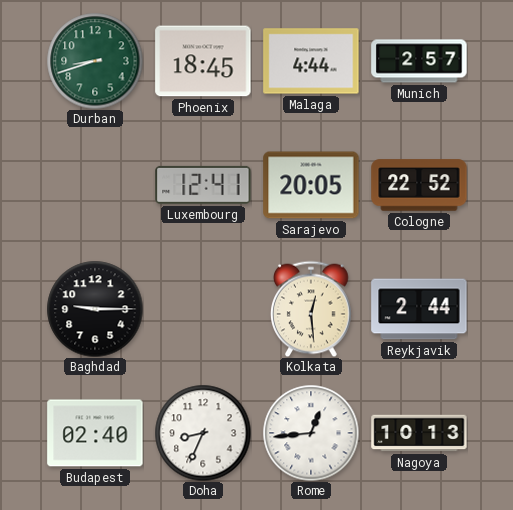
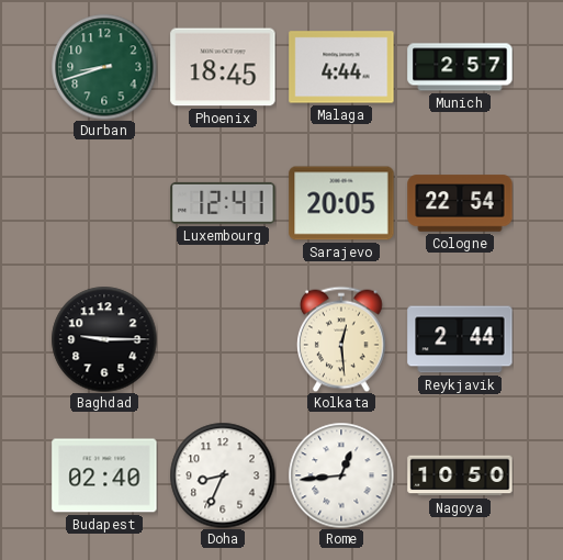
Cologne: 22:52 -> 22:54 (460, 203)
Nagoya: 10:13 -> 10:50 (460, 475)
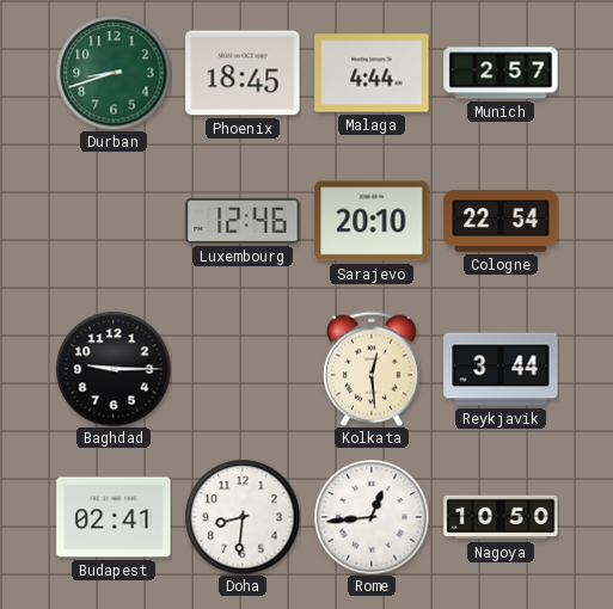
Luxembourg: 12:41 -> 12:46 (243, 221)
Sarajevo: 20:05 -> 20:10 (372, 221)
Reykjavik: 2:44 -> 3:44 (501, 369)
Budapest: 02:40 -> 02:41 (114, 517)
Doha: 8:34 -> 8:31 (243, 517)
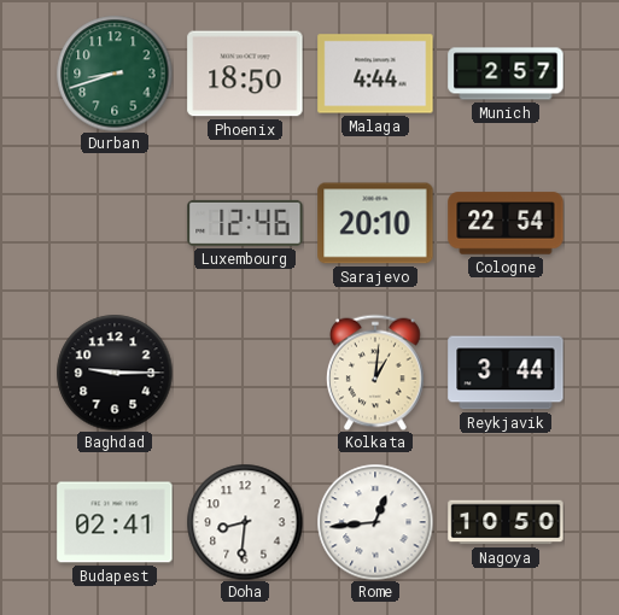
Phoenix: 18:45 -> 18:50 (245, 74)
Kolkata: 12:29 -> 1:01 (376, 373)
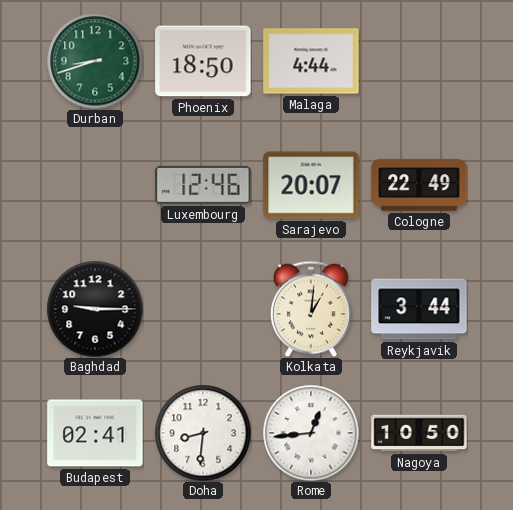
Munich: 2:57 -> none (506, 74)
Sarajevo: 20:10 -> 20:07 (311, 185)
Cologne: 22:54 -> 22:49 (419, 185)
